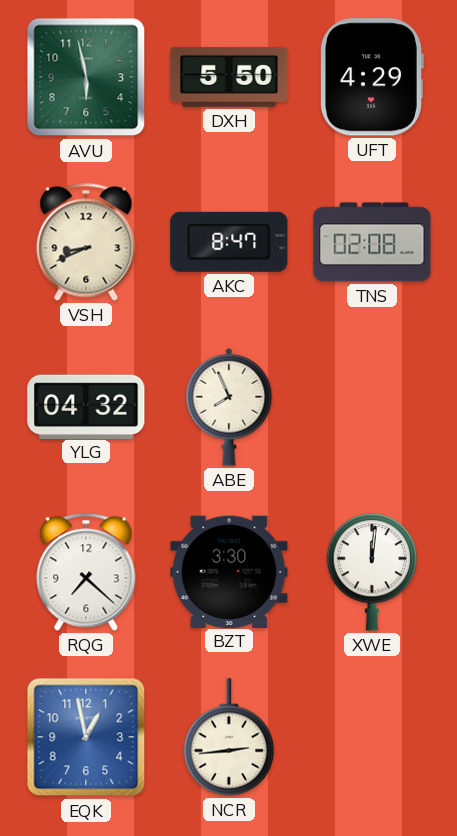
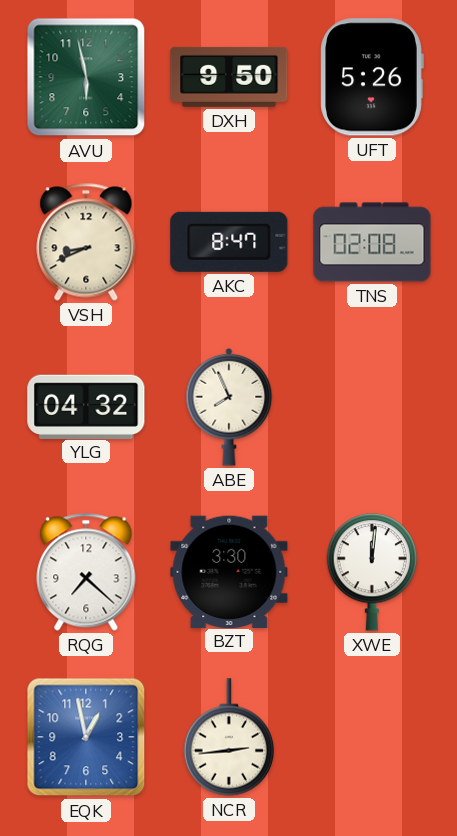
DXH: 5:50 -> 9:50 (229, 77)
UFT: 4:29 -> 5:26 (372, 77)
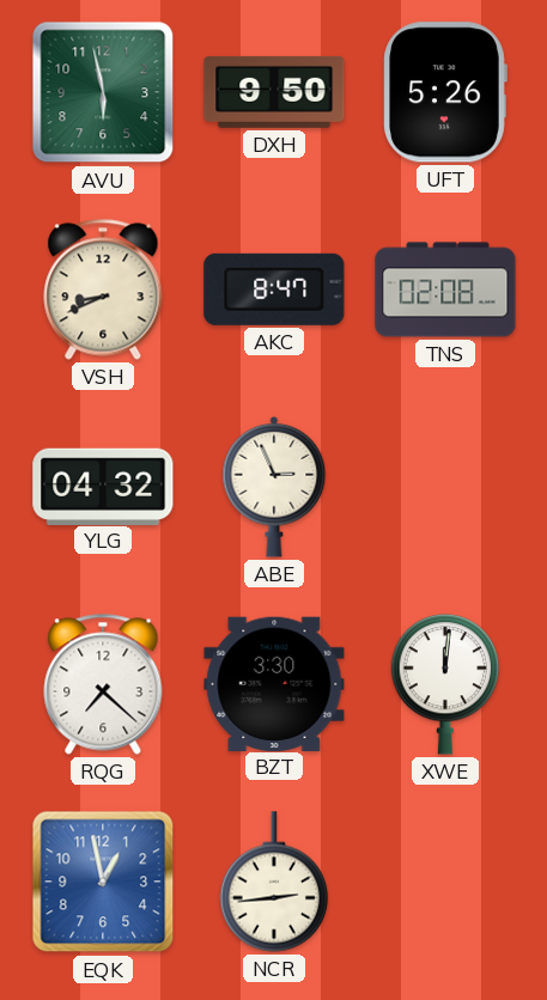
ABE: 7:56 -> 2:56 (274, 487)
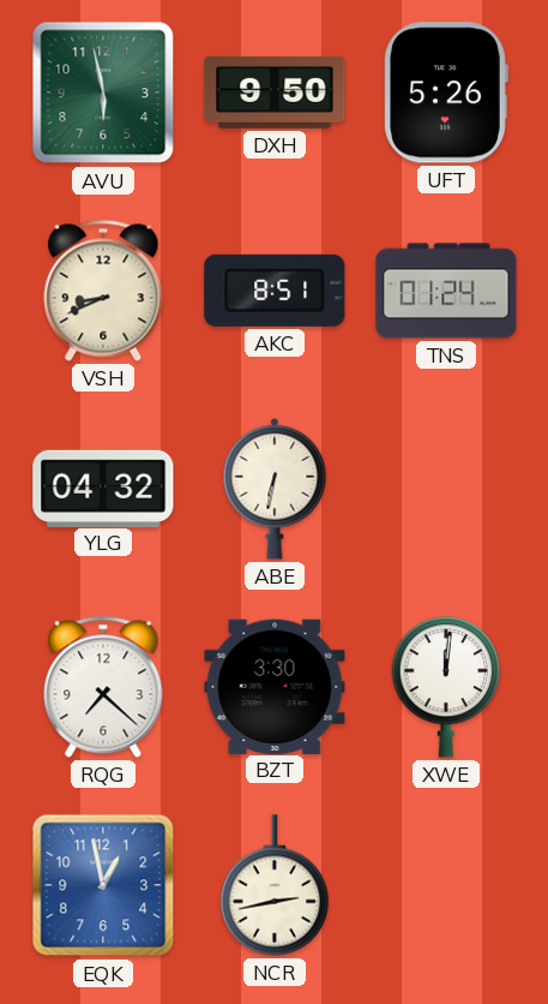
AKC: 8:47 -> 8:51 (275, 291)
TNS: 02:08 -> 01:24 (446, 291)
ABE: 2:56 -> 6:32 (275, 489)
NCR: 2:44 -> 2:43 (275, 885)
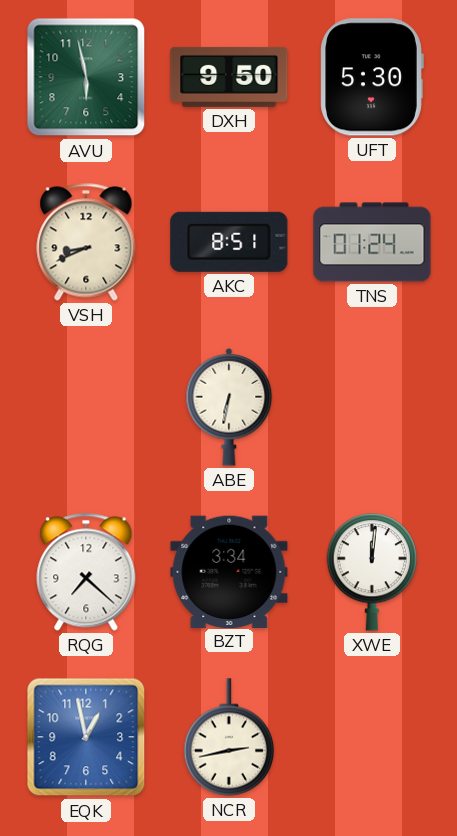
UFT: 5:26 -> 5:30 (372, 77)
YLG: 04:32 -> none (103, 488)
BZT: 3:30 -> 3:34 (229, 571)
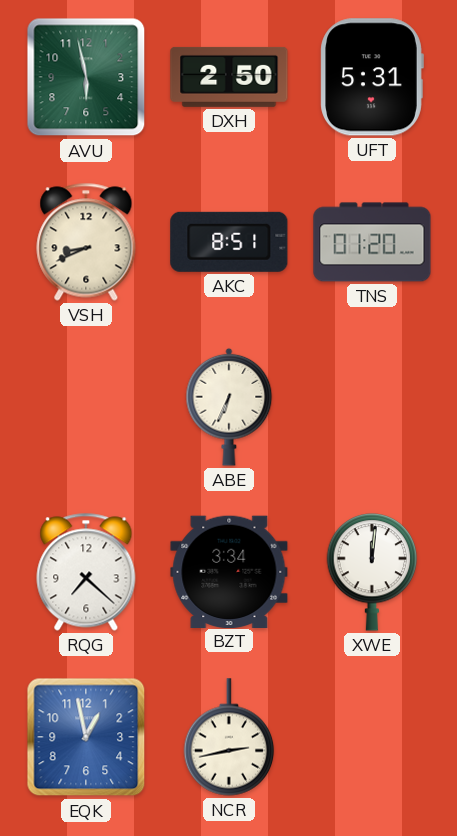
DXH: 9:50 -> 2:50 (229, 77)
UFT: 5:30 -> 5:31 (372, 77)
TNS: 01:24 -> 01:20 (372, 242)
ABE: 6:32 -> 6:34 (229, 407)
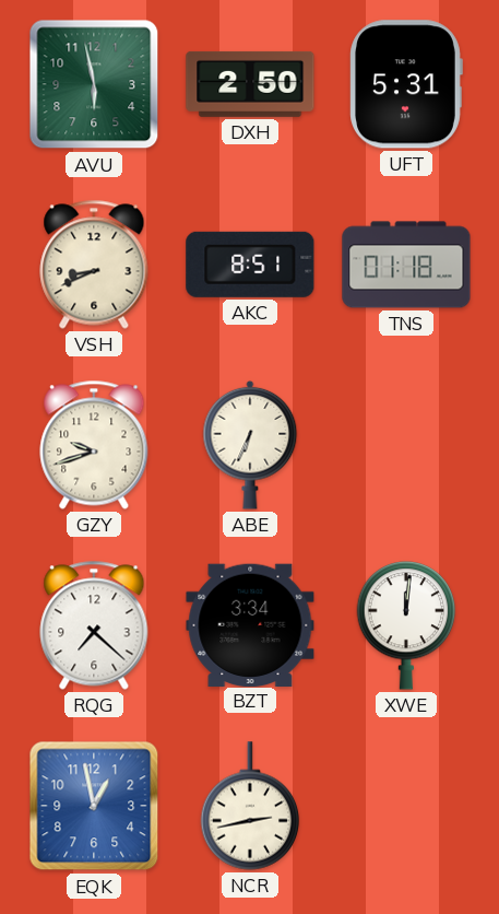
TNS: 01:20 -> 01:18 (406, 265)
GZY: none -> 9:42 (94, 445)
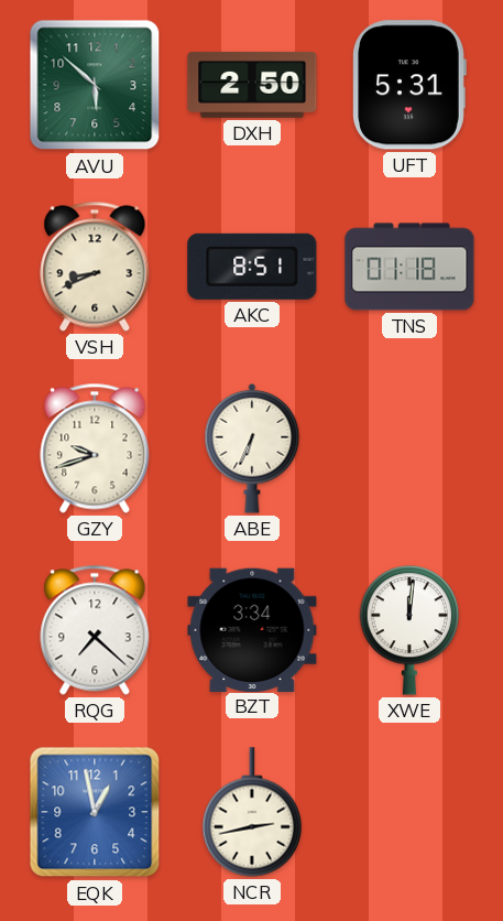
AVU: 5:58 -> 5:52 (95, 85)
